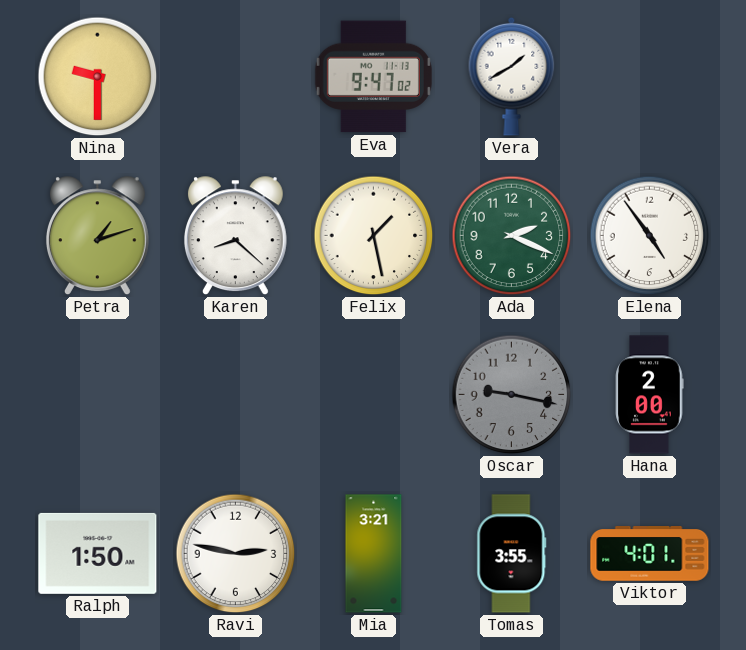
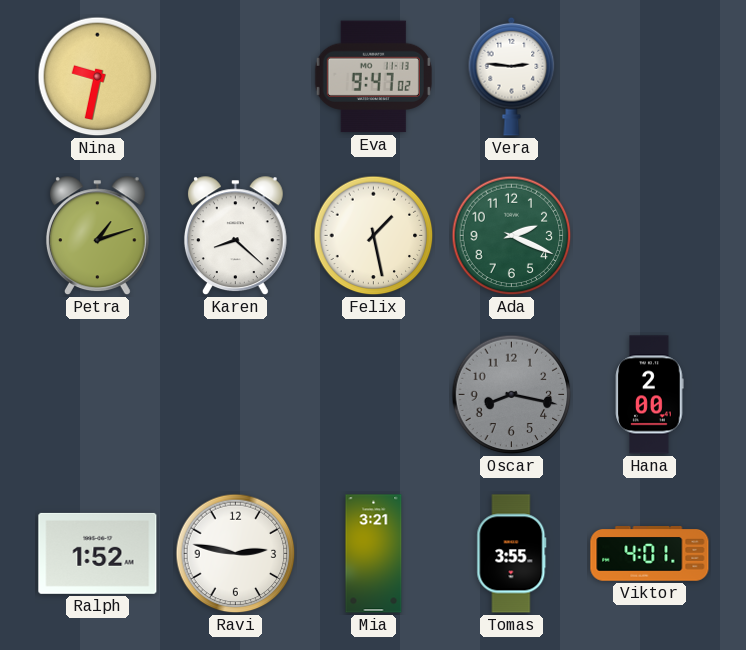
Nina: 9:30 -> 9:32 (98, 77)
Vera: 1:40 -> 2:46 (512, 76)
Elena: 4:54 -> none (650, 236)
Oscar: 9:17 -> 8:17 (512, 395)
Ralph: 1:50 -> 1:52 (98, 553)
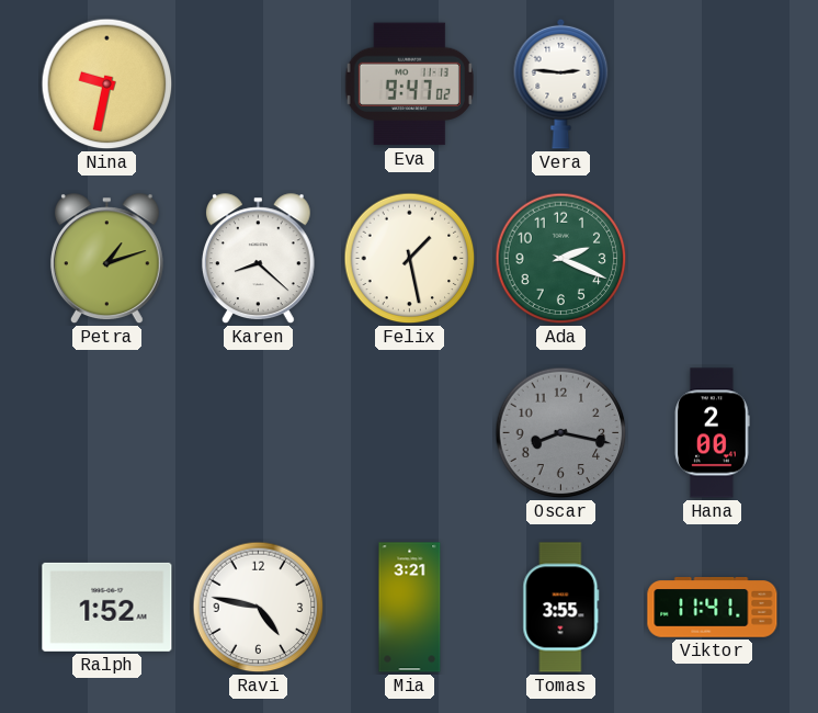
Ravi: 2:47 -> 4:47 (259, 608)
Viktor: 4:01 -> 11:41 (713, 608)
